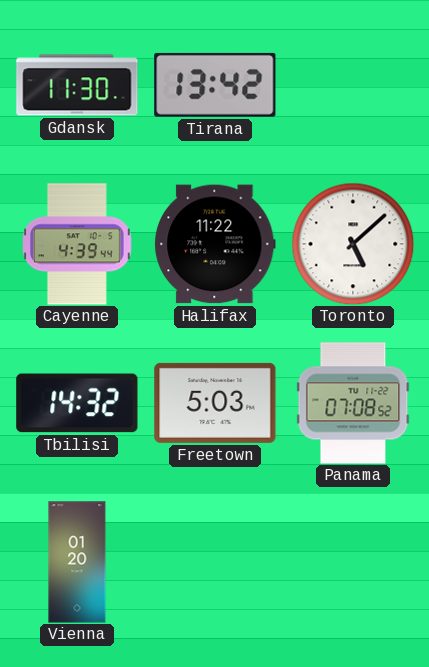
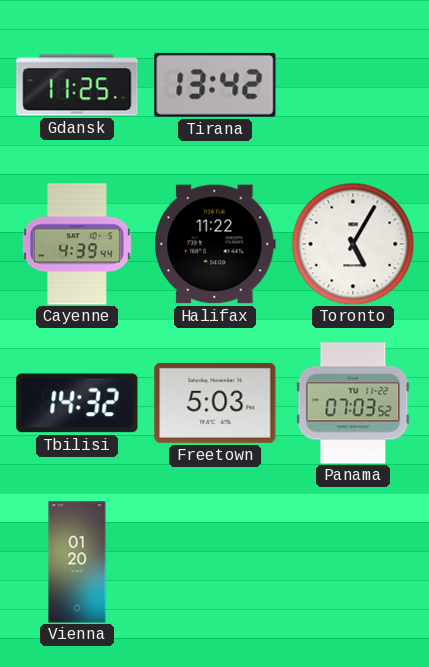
Gdansk: 11:30 -> 11:25 (77, 85)
Toronto: 5:08 -> 5:05 (353, 244)
Panama: 07:08 -> 07:03 (353, 403)
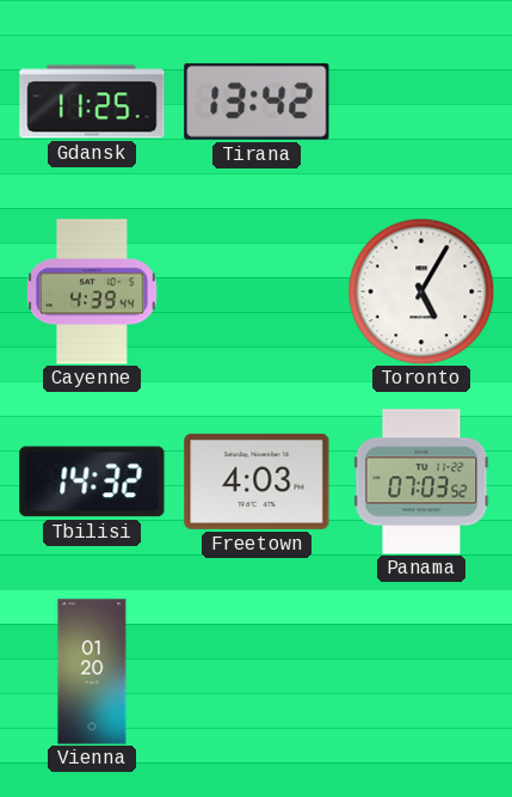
Halifax: 11:22 -> none (215, 244)
Freetown: 5:03 -> 4:03 (257, 482)
